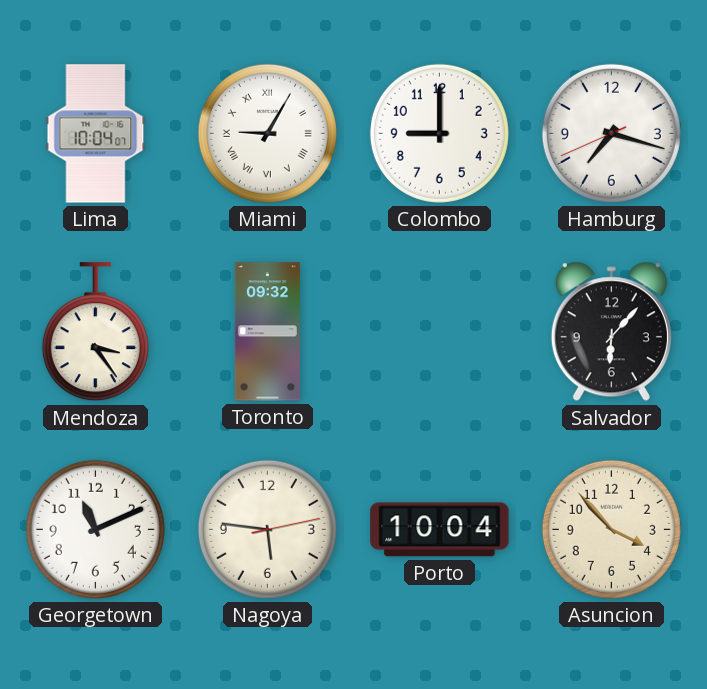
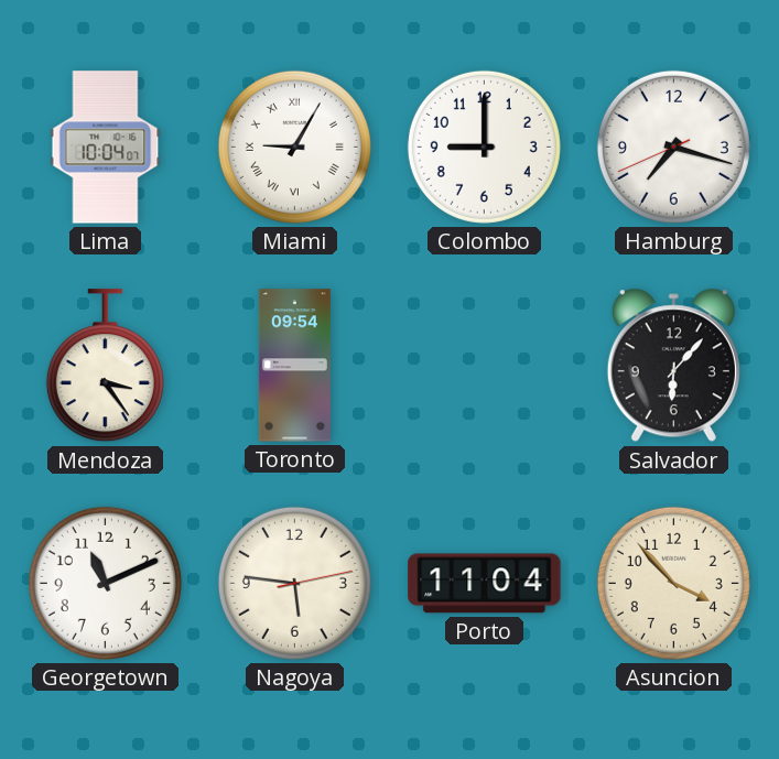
Toronto: 09:32 -> 09:54 (294, 366)
Porto: 10:04 -> 11:04 (485, 584)
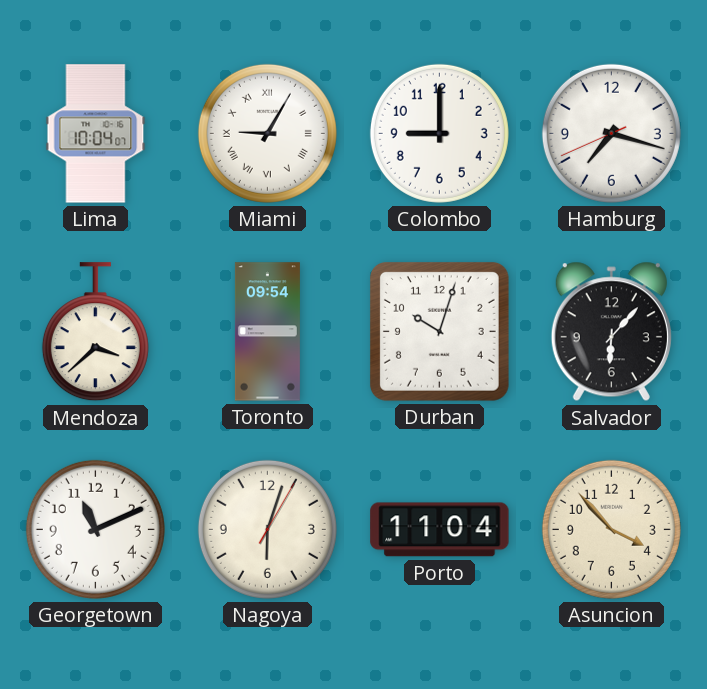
Mendoza: 3:24 -> 3:38 (95, 332)
Durban: none -> 10:03 (439, 331)
Nagoya: 5:46 -> 6:03 (267, 529)
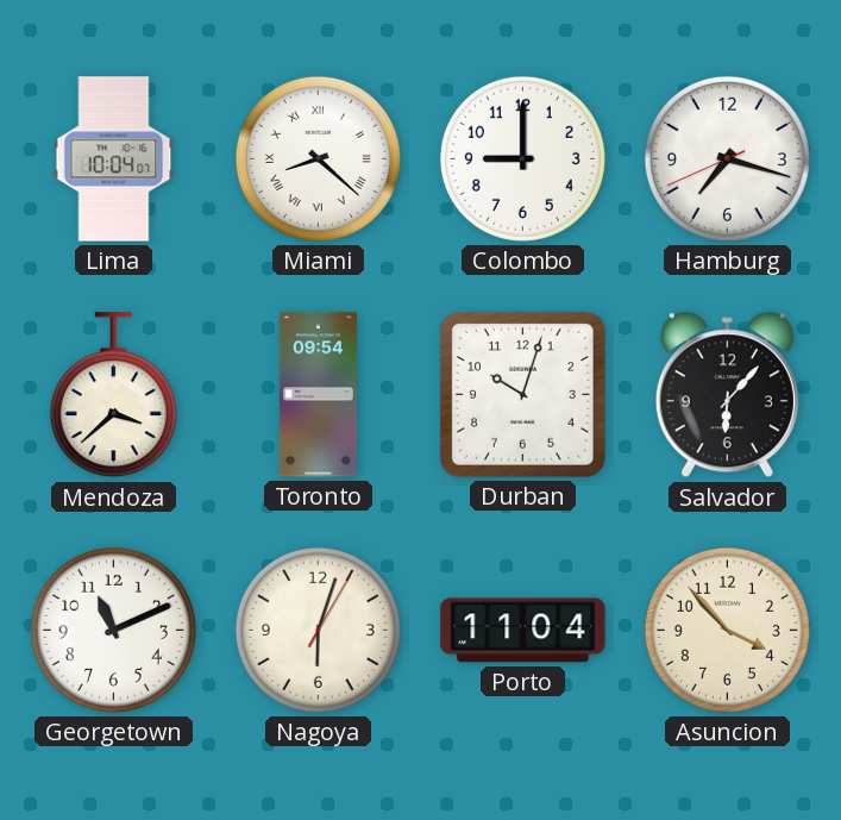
Miami: 9:05 -> 8:22 (318, 158)
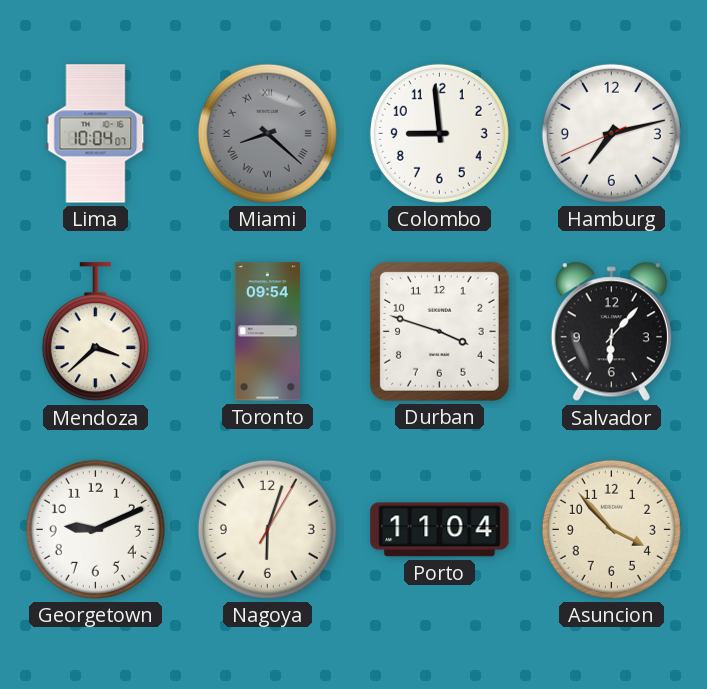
Miami dial: white -> grey (267, 133)
Colombo: 9:00 -> 8:59 (439, 133)
Hamburg: 7:17 -> 7:12 (611, 133)
Durban: 10:03 -> 3:48 (439, 331)
Georgetown: 11:11 -> 9:11 (95, 529)
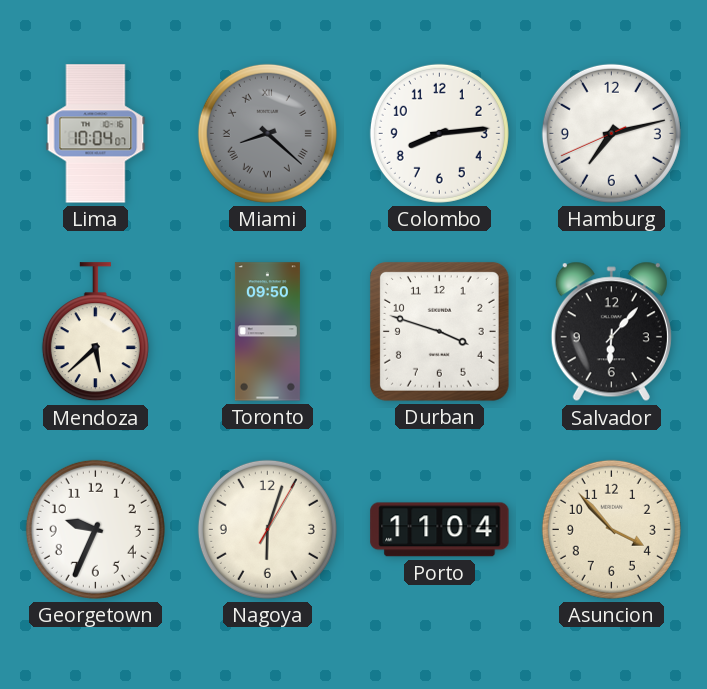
Colombo: 8:59 -> 8:14 (439, 133)
Mendoza: 3:38 -> 5:38 (95, 332)
Toronto: 09:54 -> 09:50 (267, 332)
Georgetown: 9:11 -> 9:34 (95, 529)
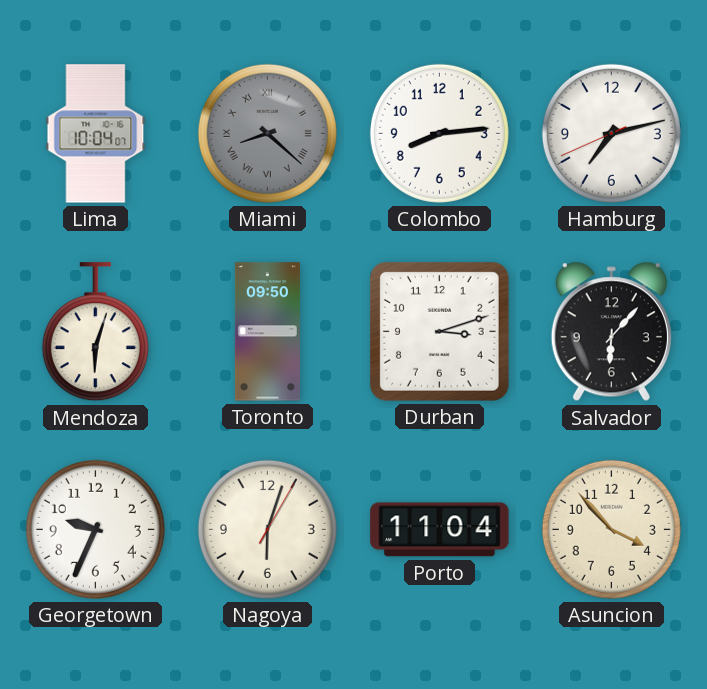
Mendoza: 5:38 -> 6:03 (95, 332)
Durban: 3:48 -> 3:12 (439, 331)
